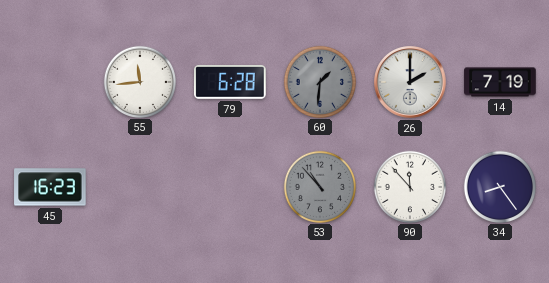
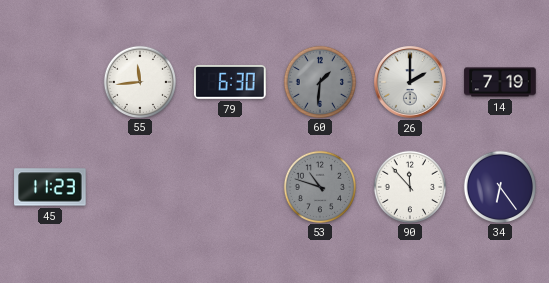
79: 6:28 -> 6:30 (230, 83)
45: 16:23 -> 11:23 (50, 187)
53: 10:53 -> 10:48 (319, 186)
34: 8:24 -> 6:24 (499, 186)
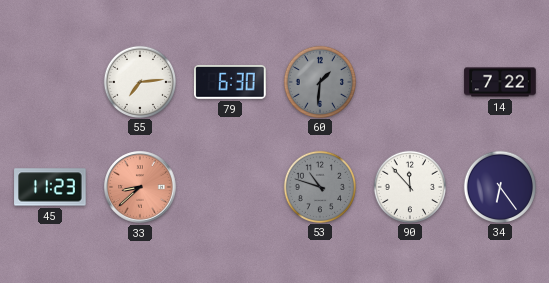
55: 11:44 -> 7:14 (139, 81)
26: 2:00 -> none (410, 82)
14: 7:19 -> 7:22 (500, 82)
33: none -> 8:38 (140, 187)
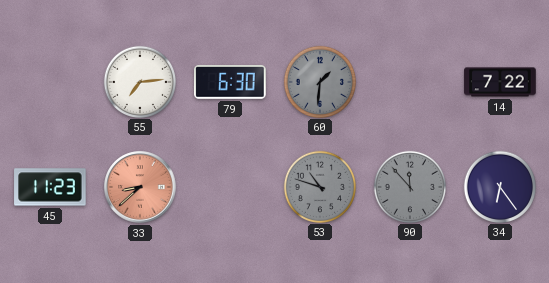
90 dial: white -> grey (409, 186)
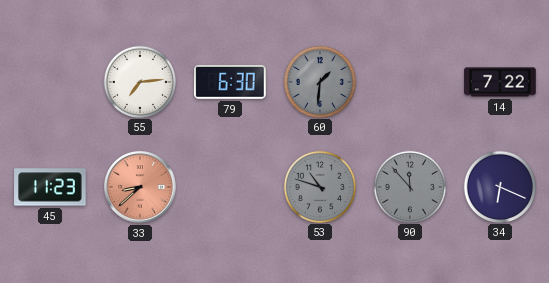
34: 6:24 -> 6:19 (499, 186)
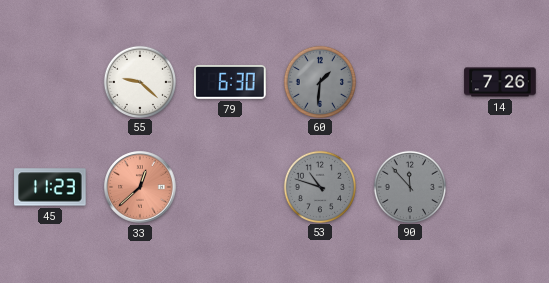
55: 7:14 -> 9:22 (139, 81)
14: 7:22 -> 7:26 (500, 82)
33: 8:38 -> 12:38 (140, 187)
34: 6:19 -> none (499, 186)
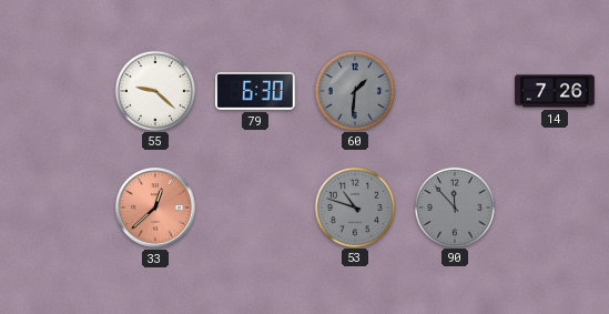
45: 11:23 -> none (50, 187)
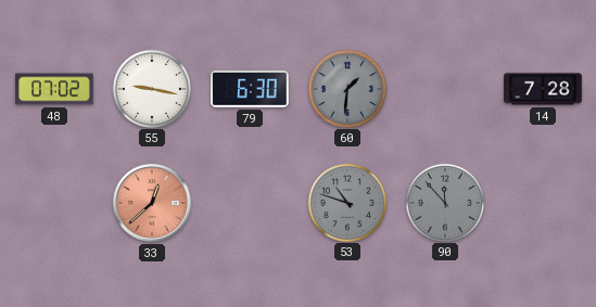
48: none -> 07:02 (54, 89)
55: 9:22 -> 9:17 (151, 88)
14: 7:26 -> 7:28 (543, 89)
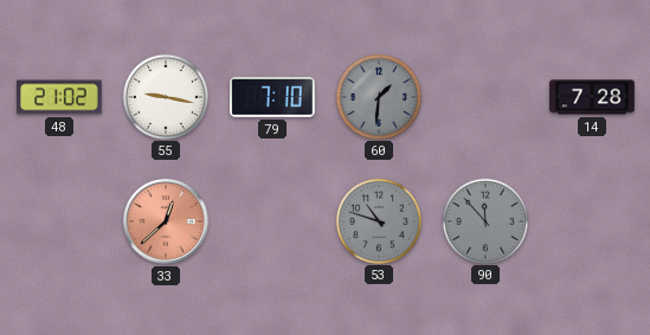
48: 07:02 -> 21:02 (59, 97)
79: 6:30 -> 7:10 (272, 98)
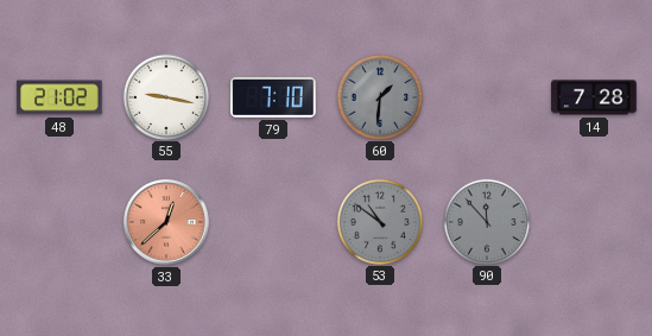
53: 10:48 -> 10:51 (379, 221)
